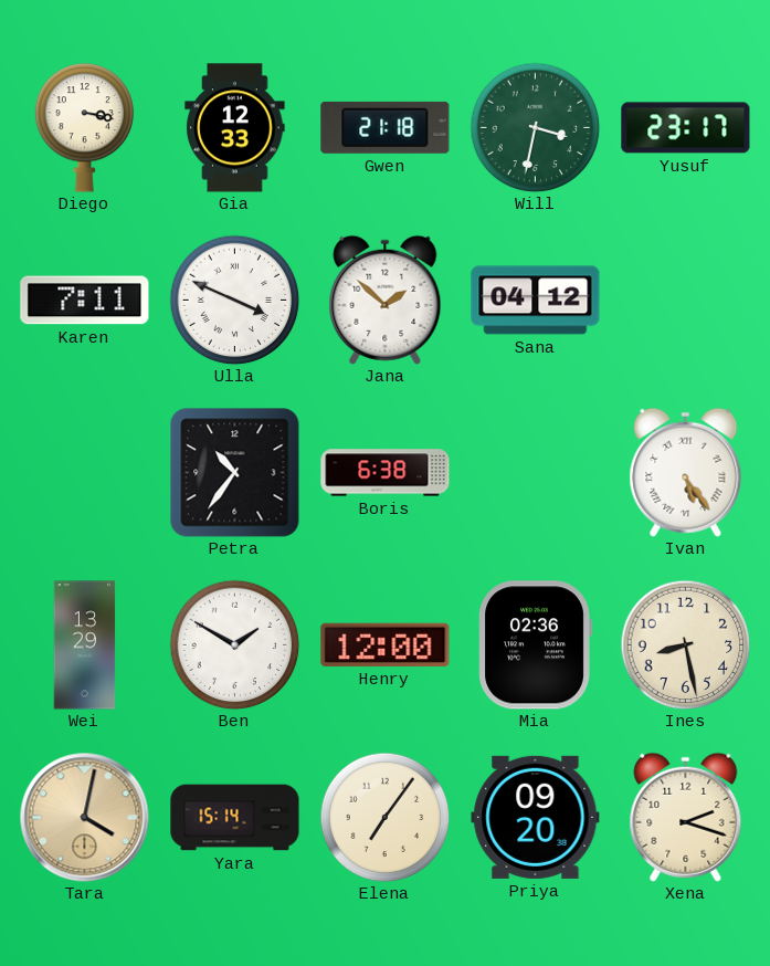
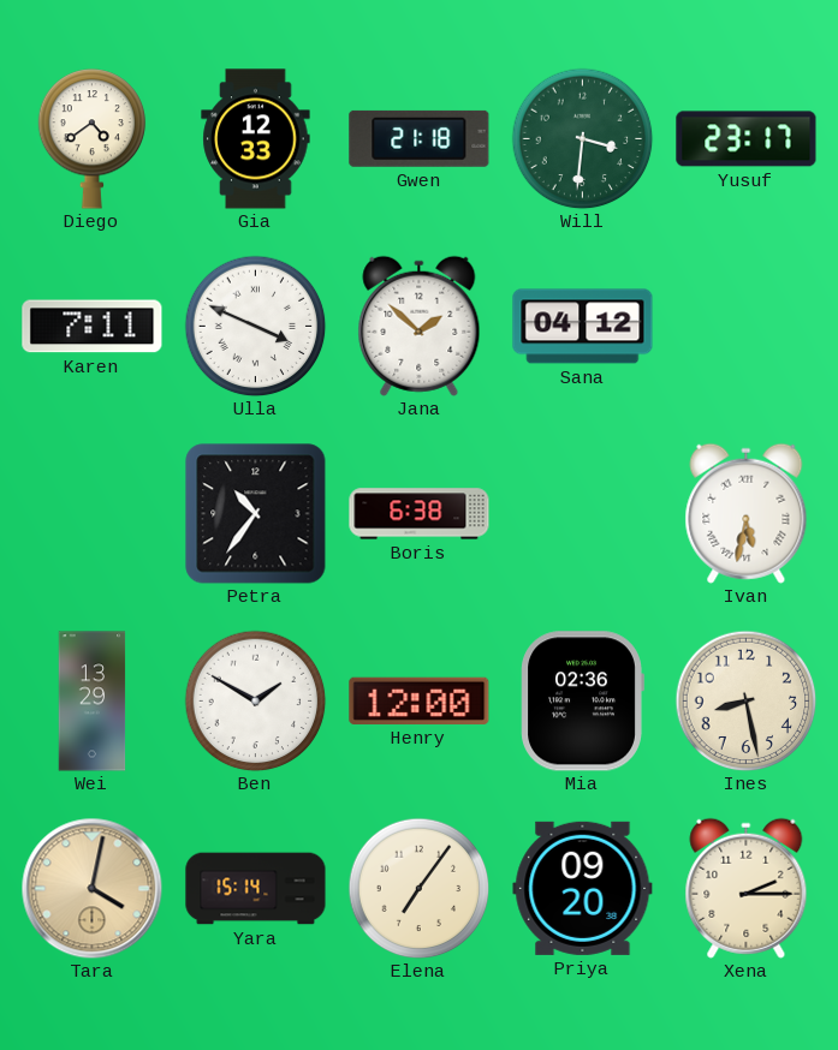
Diego: 3:17 -> 4:39 (93, 139)
Will: 3:32 -> 3:31 (582, 138)
Ivan: 5:24 -> 5:32 (747, 513)
Xena: 2:18 -> 2:15 (747, 888)
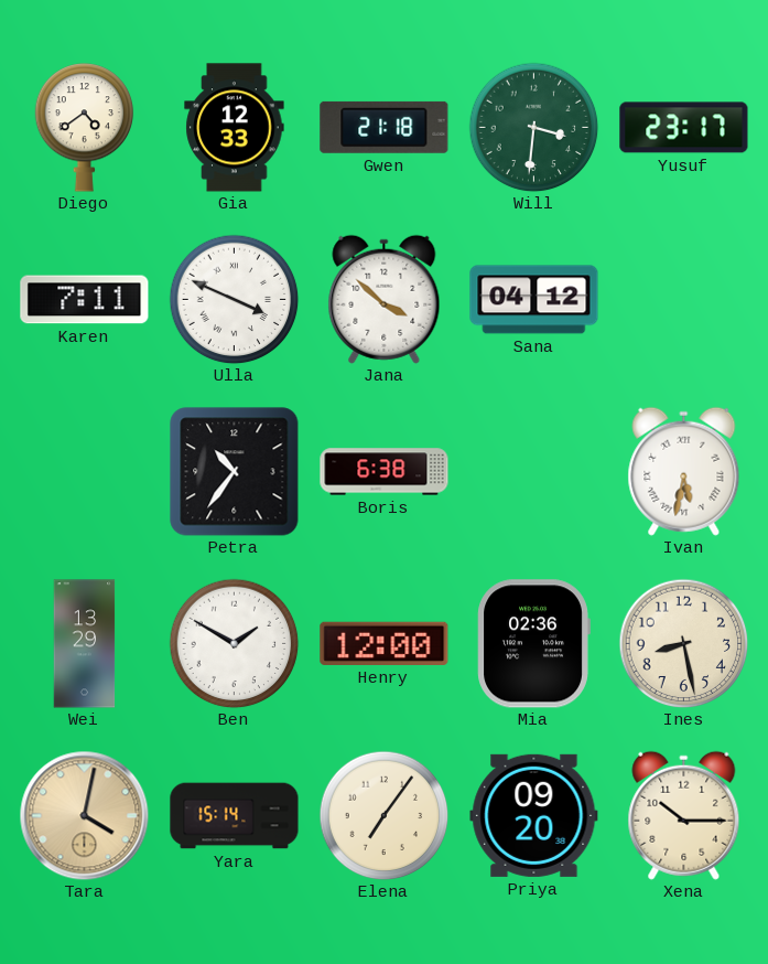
Jana: 1:52 -> 3:52 (385, 299)
Xena: 2:15 -> 10:15 (684, 815)
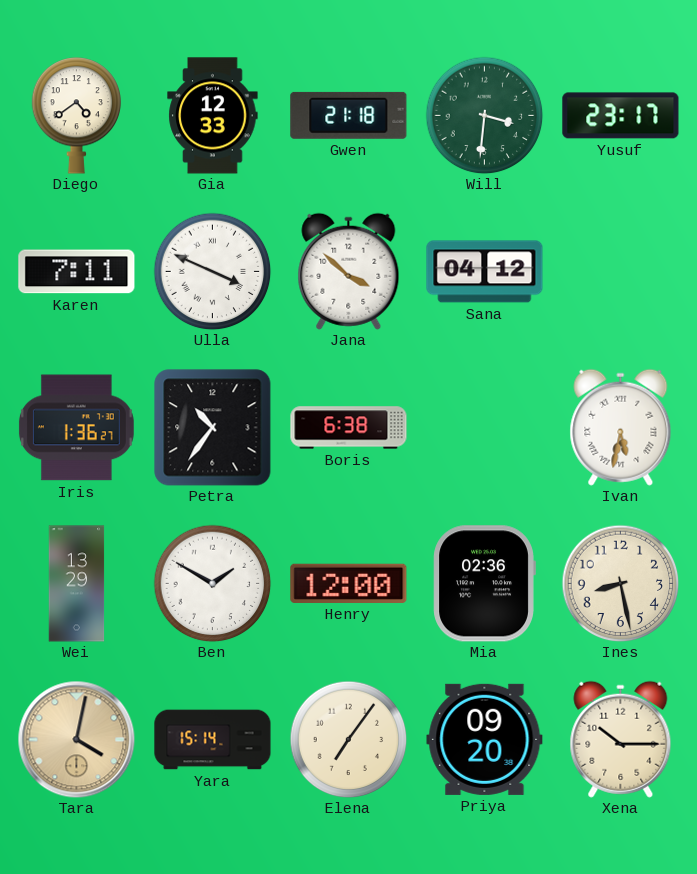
Iris: none -> 1:36 (76, 428)
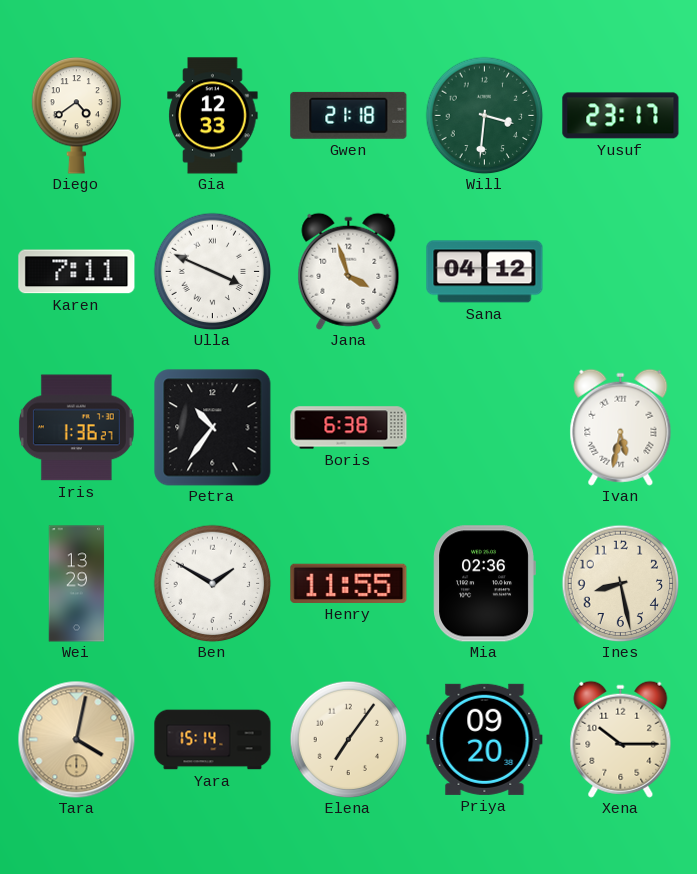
Jana: 3:52 -> 3:57 (349, 271)
Henry: 12:00 -> 11:55 (349, 583)
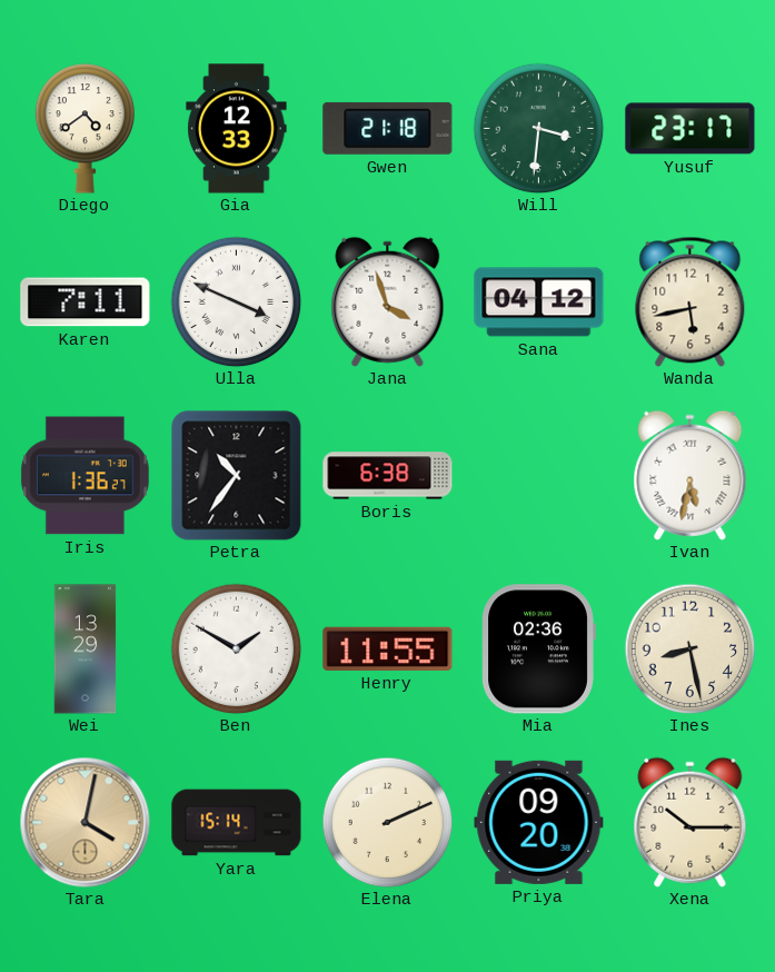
Wanda: none -> 5:43 (690, 301)
Elena: 7:06 -> 2:11 (387, 822)
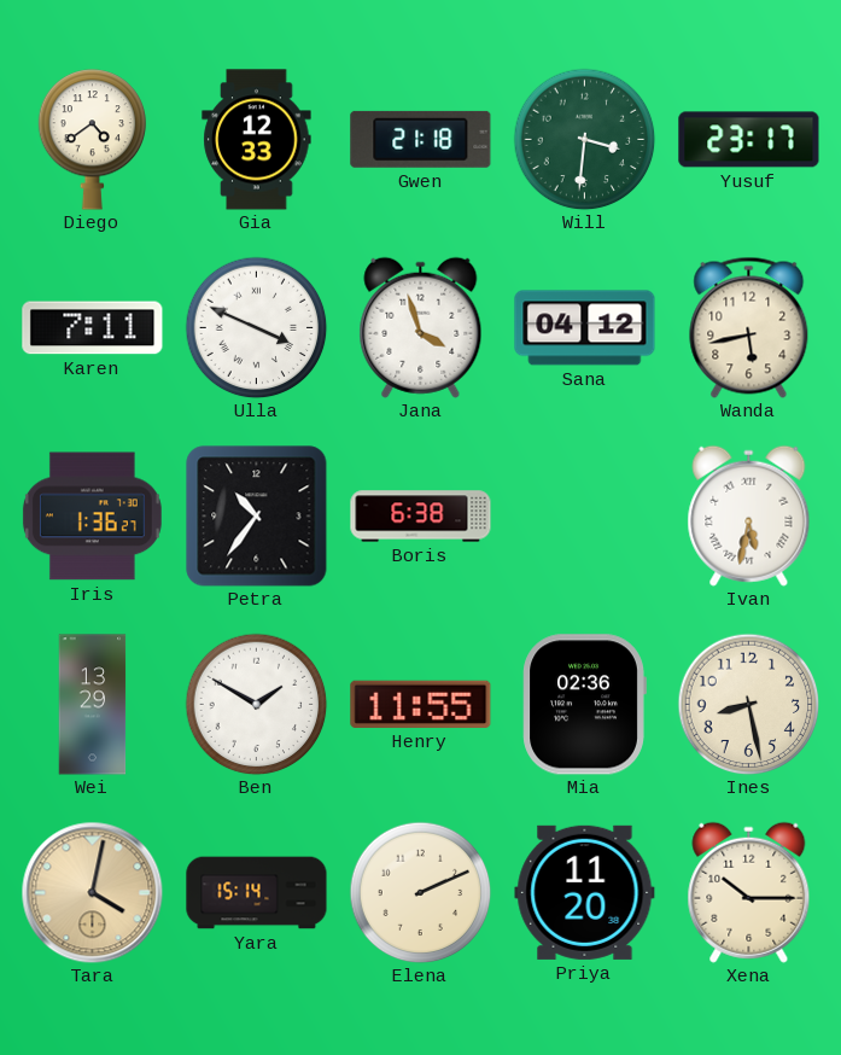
Priya: 09:20 -> 11:20 (585, 892)
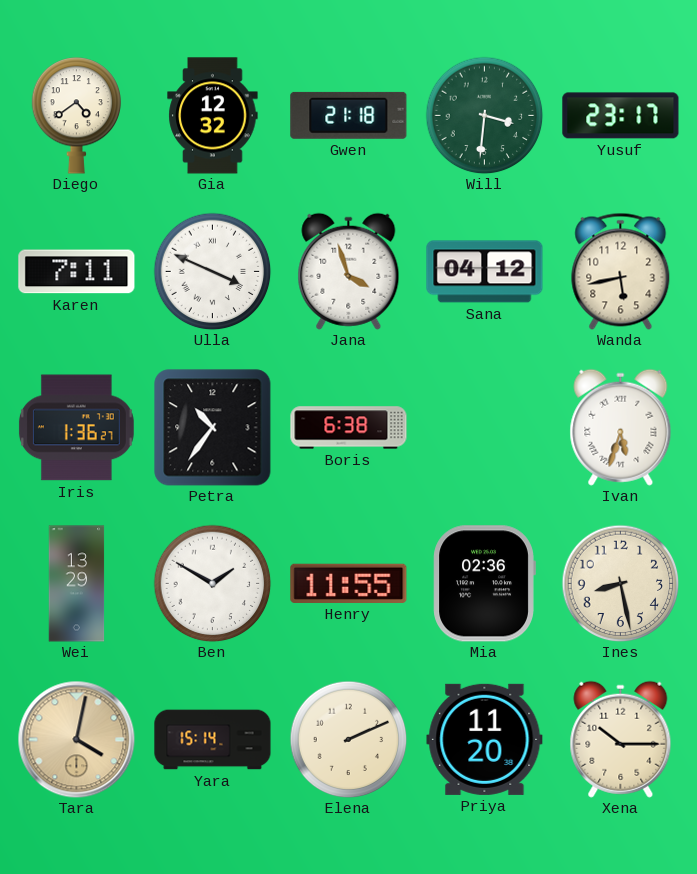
Gia: 12:33 -> 12:32 (213, 116)
Ivan: 5:32 -> 5:33 (621, 427)
